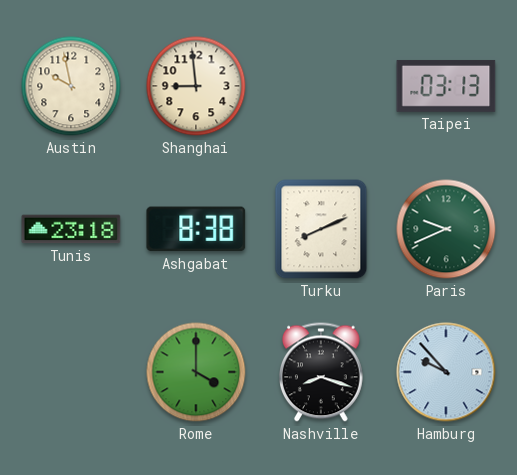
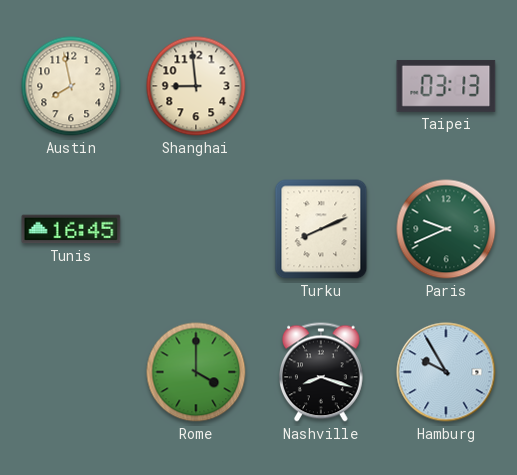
Austin: 9:58 -> 7:58 (71, 86)
Tunis: 23:18 -> 16:45 (71, 229)
Ashgabat: 8:38 -> none (196, 229)
Hamburg: 9:53 -> 9:55 (446, 372)
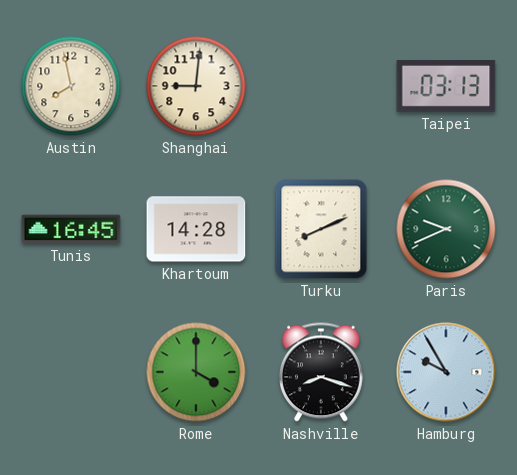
Shanghai: 8:59 -> 9:01 (196, 86)
Khartoum: none -> 14:28 (196, 229)
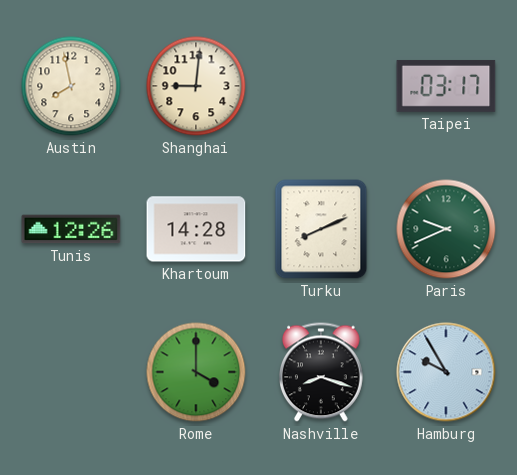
Taipei: 03:13 -> 03:17 (446, 86)
Tunis: 16:45 -> 12:26 (71, 229)
